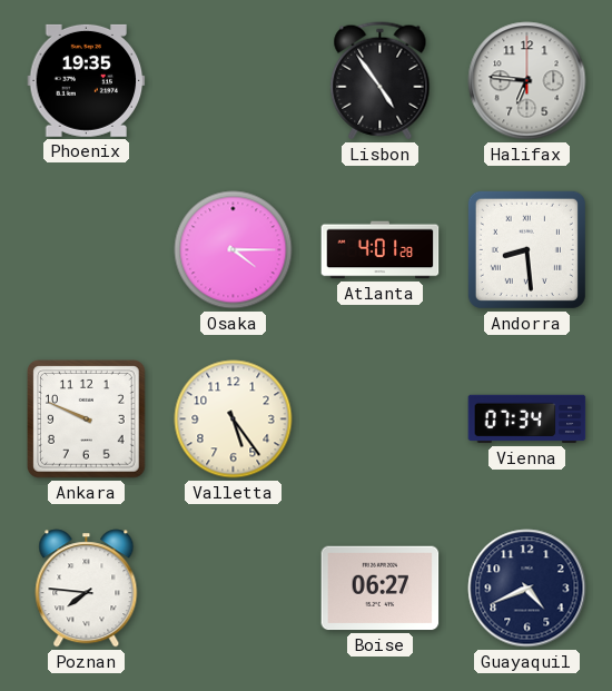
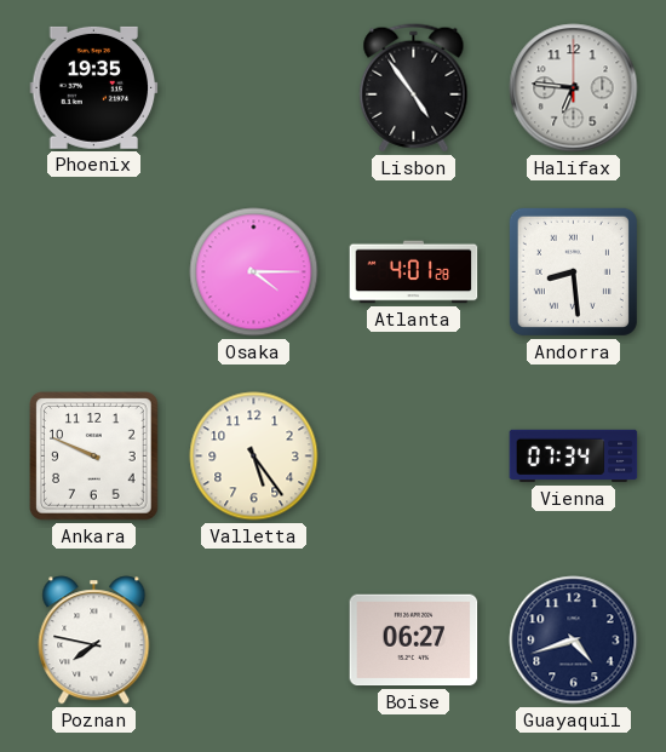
Poznan: 7:46 -> 7:47 (94, 641)
Guayaquil: 4:41 -> 4:42 (574, 641)
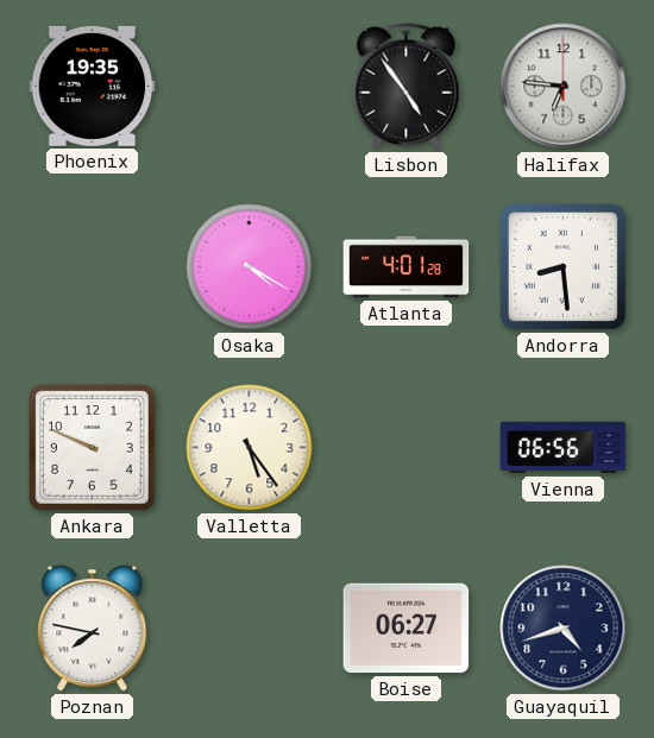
Osaka: 4:15 -> 4:20 (250, 267)
Vienna: 07:34 -> 06:56 (564, 448)
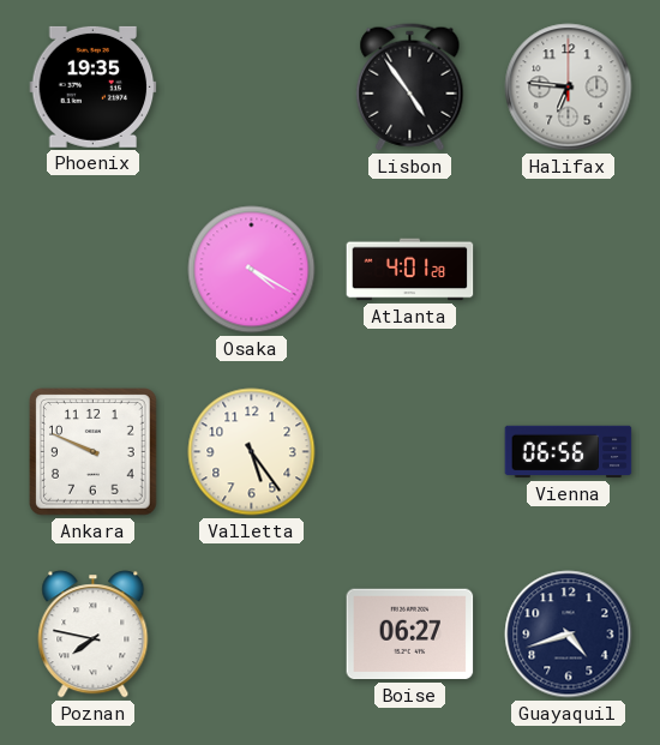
Andorra: 8:29 -> none (562, 266)
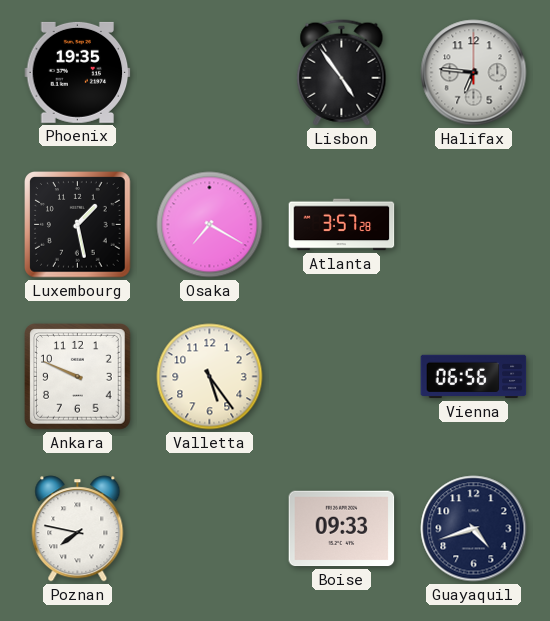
Luxembourg: none -> 1:28 (78, 225)
Osaka: 4:20 -> 7:20 (210, 225)
Atlanta: 4:01 -> 3:57 (342, 225)
Boise: 06:27 -> 09:33 (342, 529)
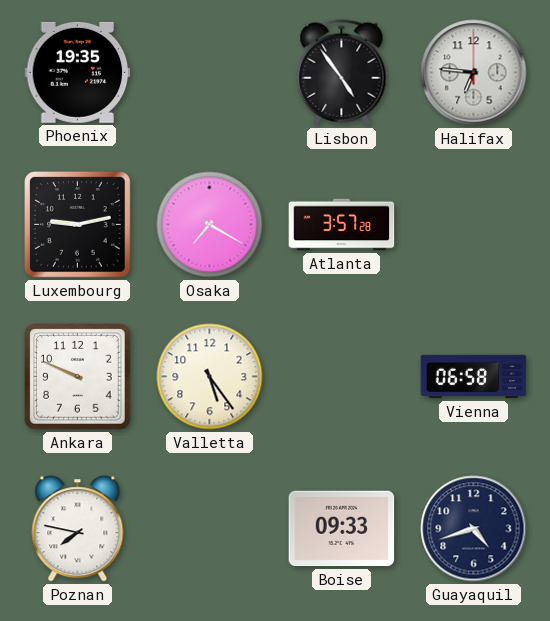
Luxembourg: 1:28 -> 9:13 (78, 225)
Vienna: 06:56 -> 06:58 (474, 377)
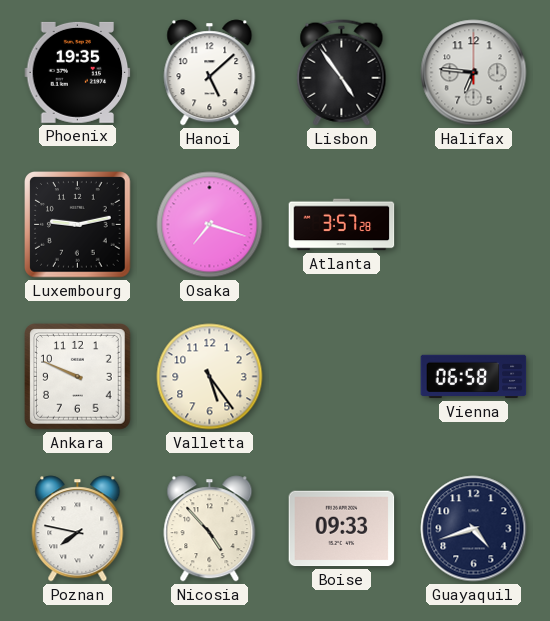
Hanoi: none -> 5:08 (210, 73)
Osaka: 7:20 -> 7:18 (210, 225)
Nicosia: none -> 4:53 (210, 529)
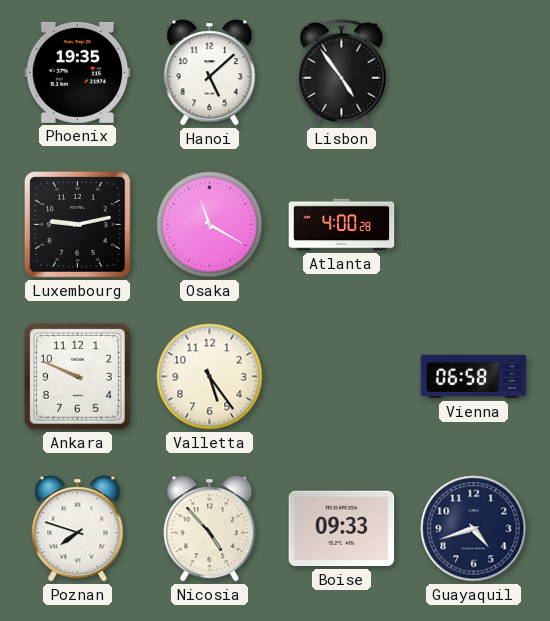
Halifax: 6:46 -> none (474, 73)
Osaka: 7:18 -> 11:20 (210, 225)
Atlanta: 3:57 -> 4:00 (342, 225)
Poznan: 7:47 -> 7:48 (78, 529)
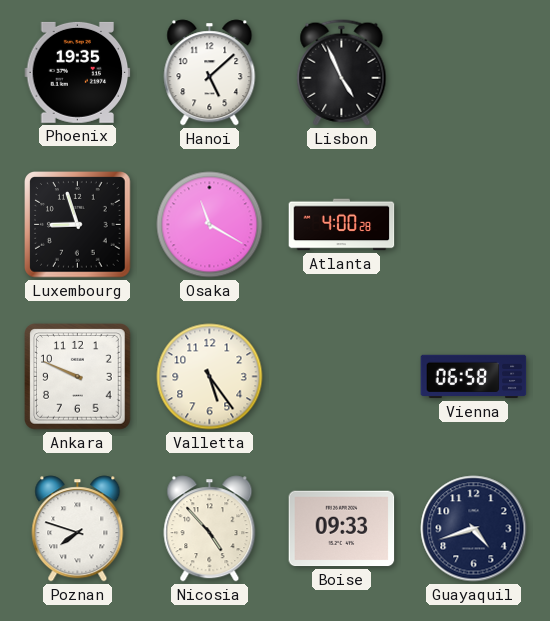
Lisbon: 4:54 -> 4:56 (342, 73)
Luxembourg: 9:13 -> 8:57 (78, 225)
